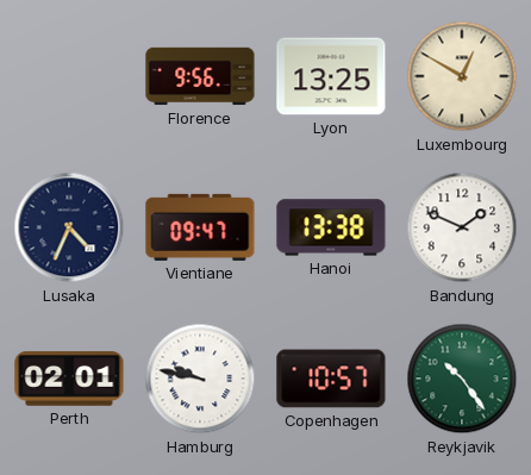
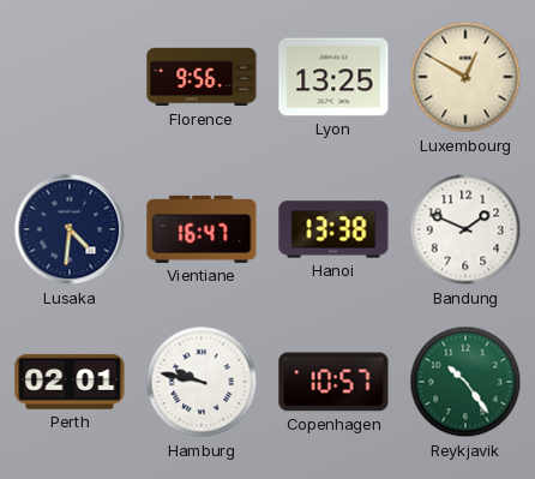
Lusaka: 4:34 -> 4:31 (70, 229)
Vientiane: 09:47 -> 16:47 (202, 229)
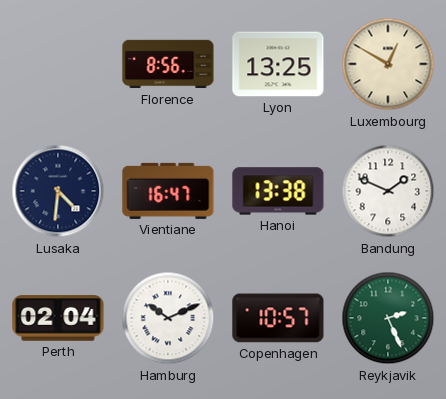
Florence: 9:56 -> 8:56 (168, 64)
Perth: 02:01 -> 02:04 (58, 318)
Hamburg: 9:47 -> 10:11 (168, 318)
Reykjavik: 10:24 -> 2:26 (388, 318)
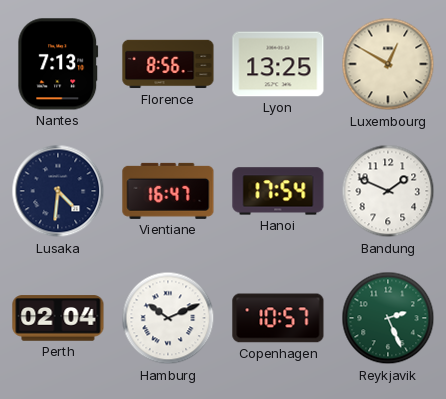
Nantes: none -> 7:13 (58, 64)
Hanoi: 13:38 -> 17:54 (278, 191)
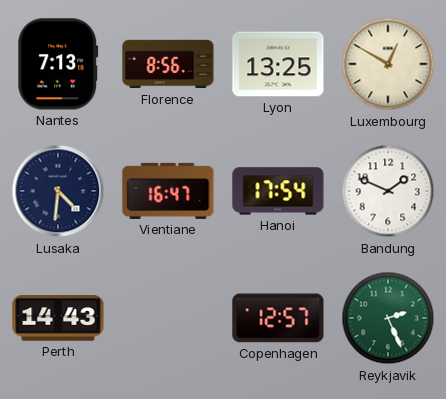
Perth: 02:04 -> 14:43 (58, 318)
Hamburg: 10:11 -> none (168, 318)
Copenhagen: 10:57 -> 12:57 (278, 318)
